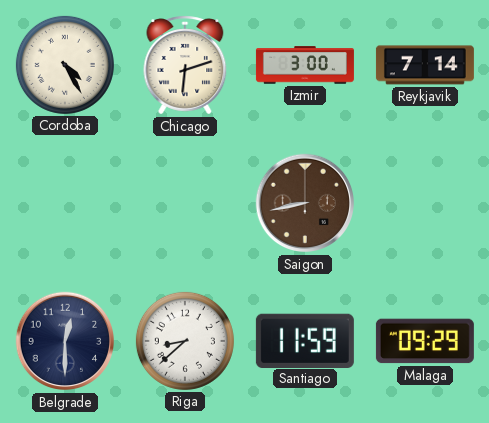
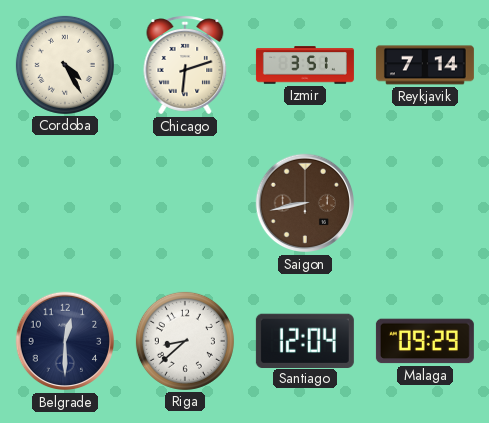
Izmir: 3:00 -> 3:51 (305, 65)
Santiago: 11:59 -> 12:04 (305, 340)
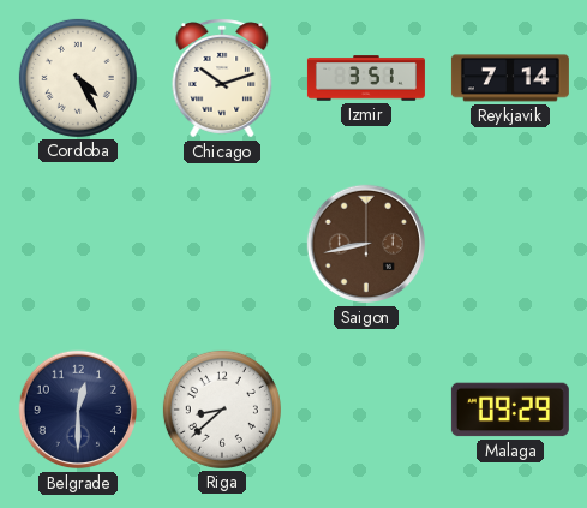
Chicago: 6:12 -> 10:12 (222, 78)
Santiago: 12:04 -> none (305, 340)
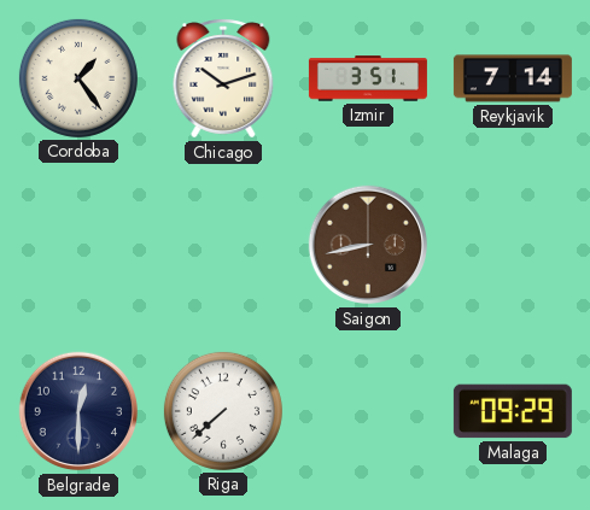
Cordoba: 4:25 -> 1:24 (78, 78)
Riga: 8:38 -> 7:38 (223, 411)
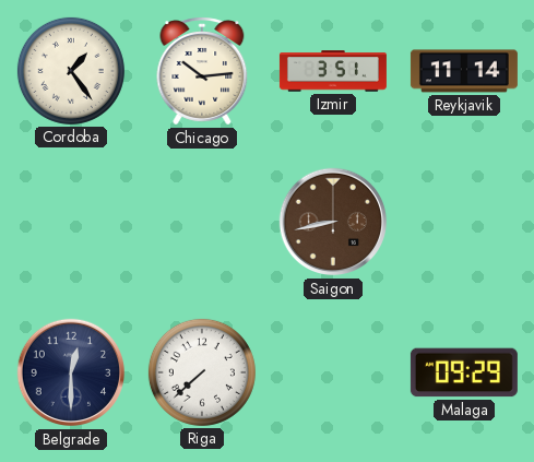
Chicago: 10:12 -> 10:14 (202, 71)
Reykjavik: 7:14 -> 11:14 (464, 71)
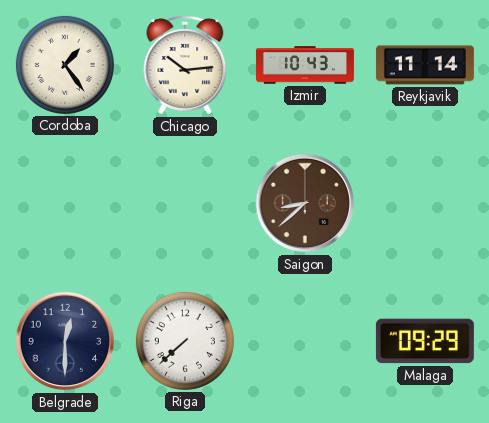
Izmir: 3:51 -> 10:43 (305, 65)
Saigon: 8:43 -> 8:38 (304, 203)
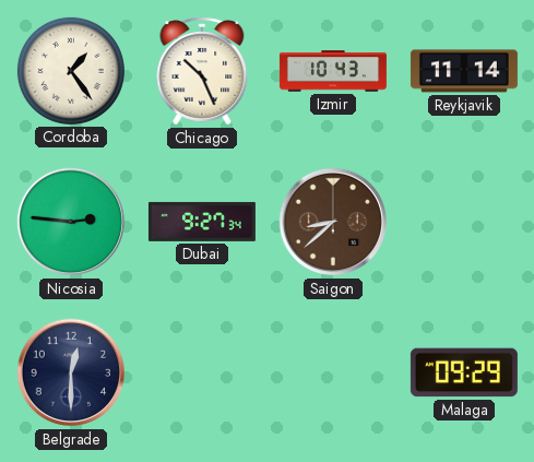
Chicago: 10:14 -> 10:26 (202, 71)
Nicosia: none -> 2:46 (70, 222)
Dubai: none -> 9:27 (202, 222)
Riga: 7:38 -> none (185, 341)
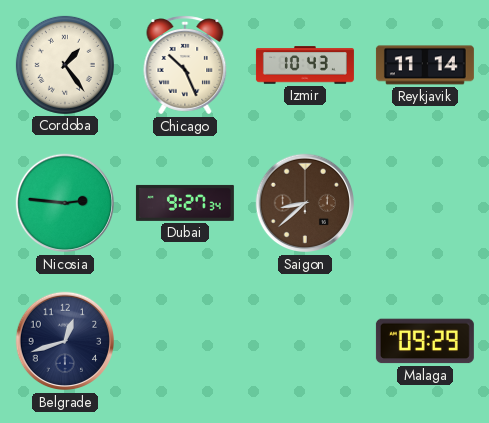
Belgrade: 12:30 -> 12:42 (64, 341)
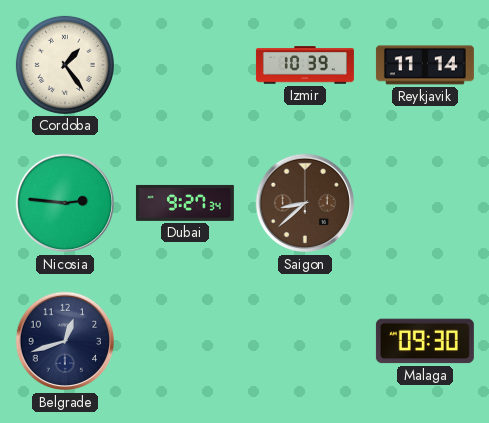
Chicago: 10:26 -> none (185, 65)
Izmir: 10:43 -> 10:39 (305, 65)
Malaga: 09:29 -> 09:30 (425, 341)
